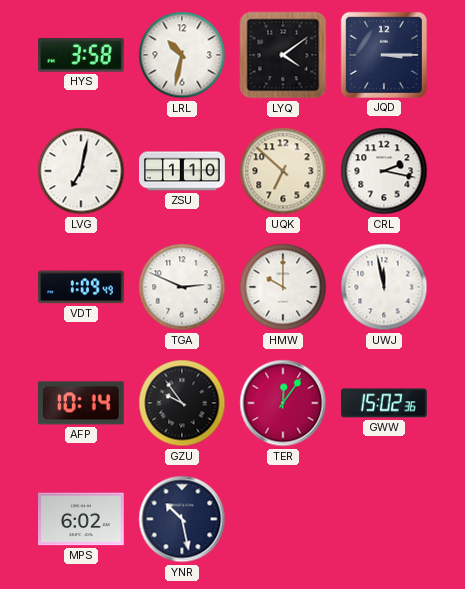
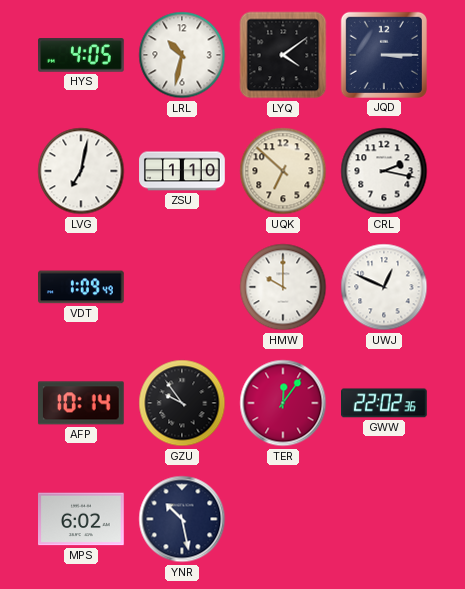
HYS: 3:58 -> 4:05 (82, 55)
TGA: 2:49 -> none (182, 287)
UWJ: 11:58 -> 12:49 (384, 287)
GWW: 15:02 -> 22:02 (385, 403)
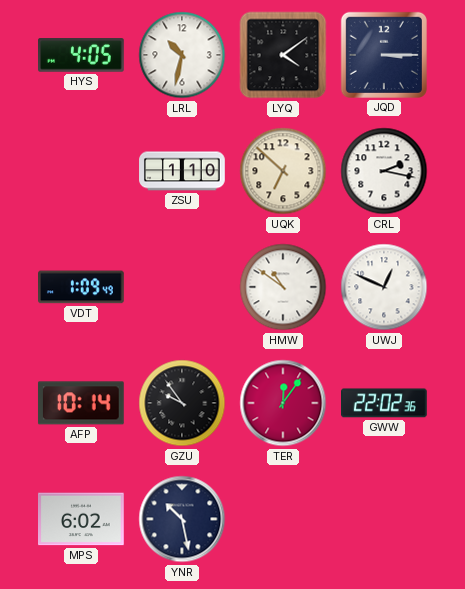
LVG: 7:02 -> none (81, 171)
HMW: 10:00 -> 10:51 (283, 287)
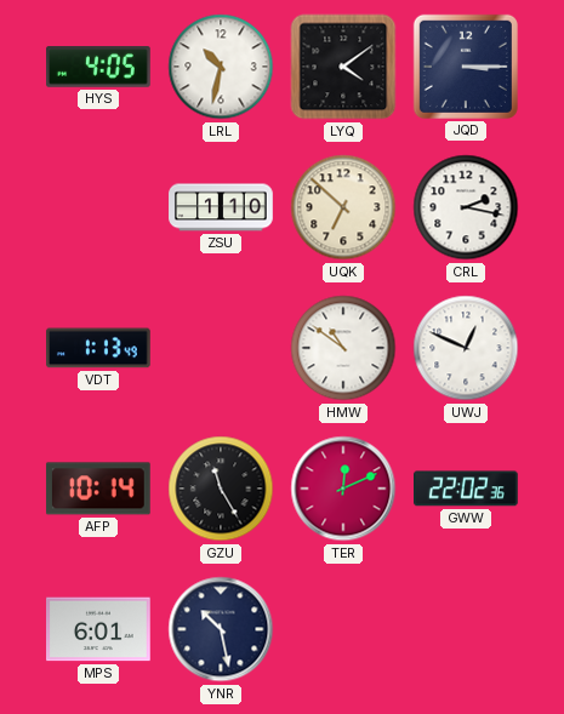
VDT: 1:09 -> 1:13 (99, 348)
GZU: 9:54 -> 11:25 (221, 489)
TER: 12:06 -> 12:11 (343, 489)
MPS: 6:02 -> 6:01 (99, 629)
